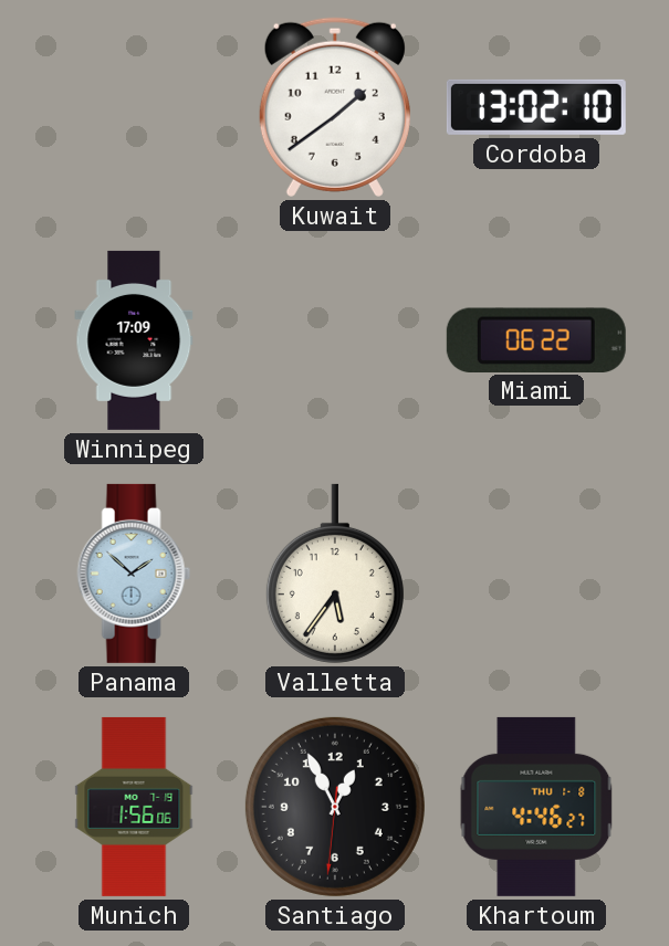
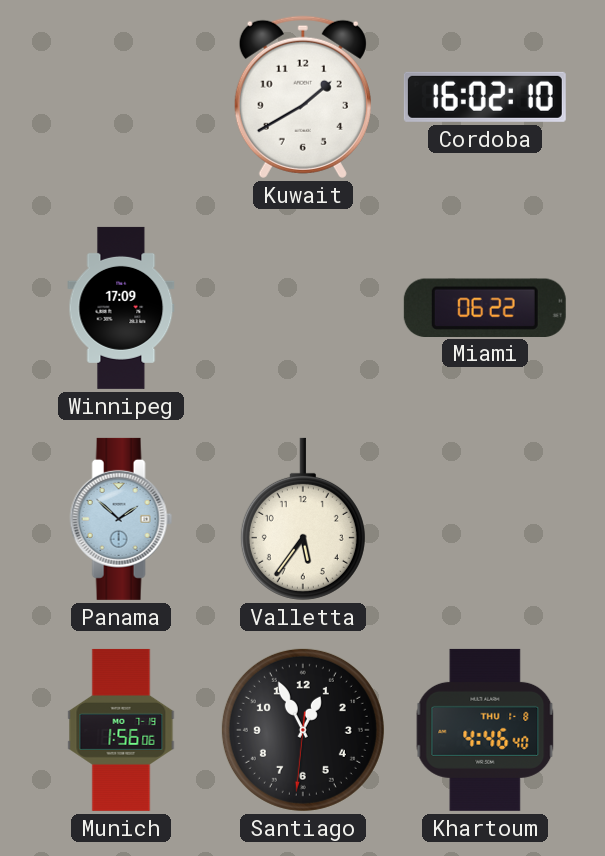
Kuwait: 1:39 -> 1:40 (303, 97)
Cordoba: 13:02 -> 16:02 (485, 97)
Khartoum: 4:46:27 -> 4:46:40 (485, 730)
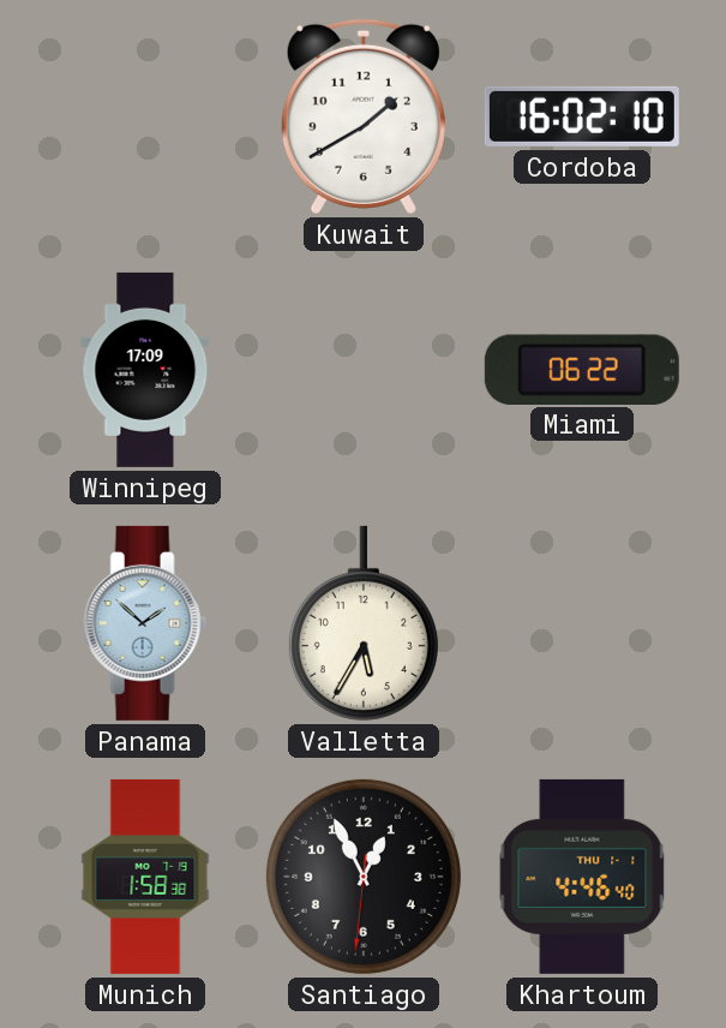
Valletta: 5:36 -> 5:35 (364, 623)
Munich: 1:56 -> 1:58 (145, 877)
Khartoum date: THU 1-8 -> THU 1-1 (582, 877)
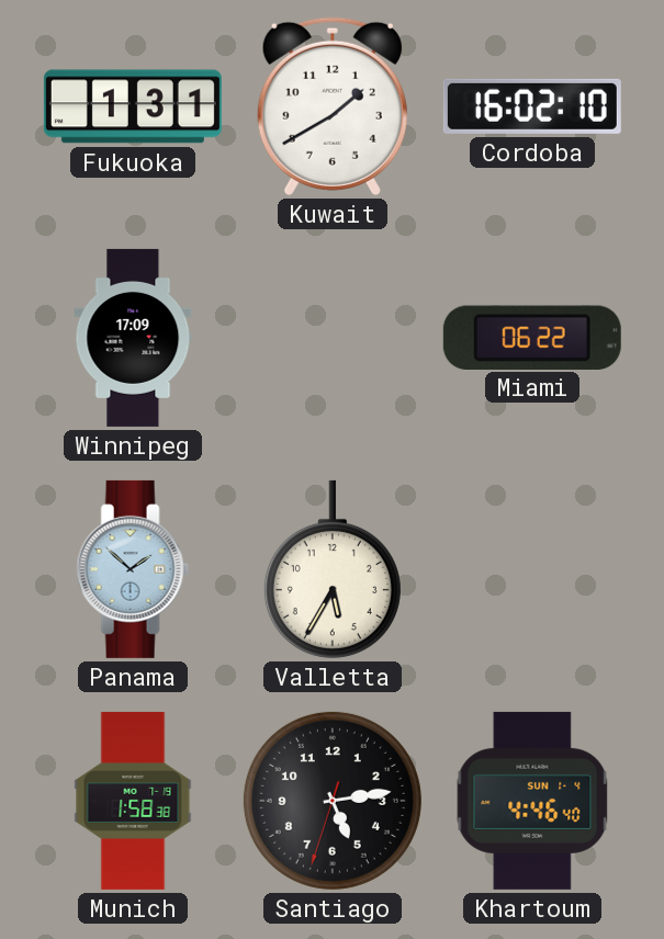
Fukuoka: none -> 1:31 (133, 106)
Santiago: 12:55 -> 5:13 (333, 801)
Khartoum date: THU 1-1 -> SUN 1-4 (532, 801)
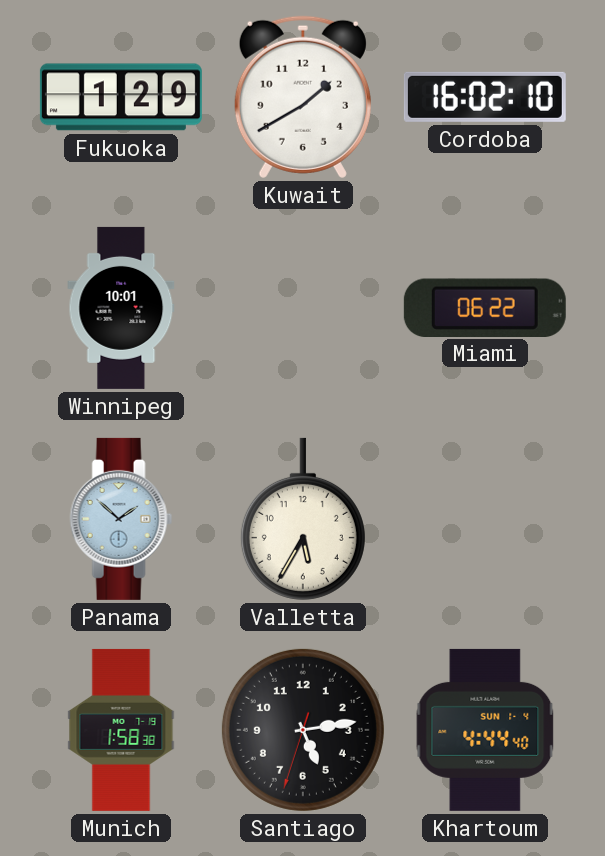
Fukuoka: 1:31 -> 1:29 (121, 97)
Winnipeg: 17:09 -> 10:01 (121, 308)
Khartoum: 4:46 -> 4:44 (485, 730)
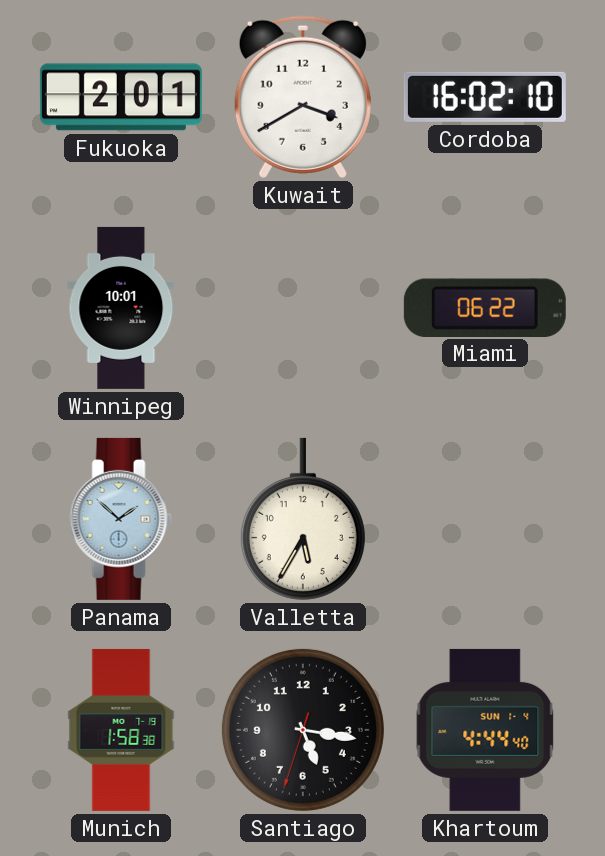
Fukuoka: 1:29 -> 2:01 (121, 97)
Kuwait: 1:40 -> 3:40 (303, 97)
Santiago: 5:13 -> 5:16 (303, 730)
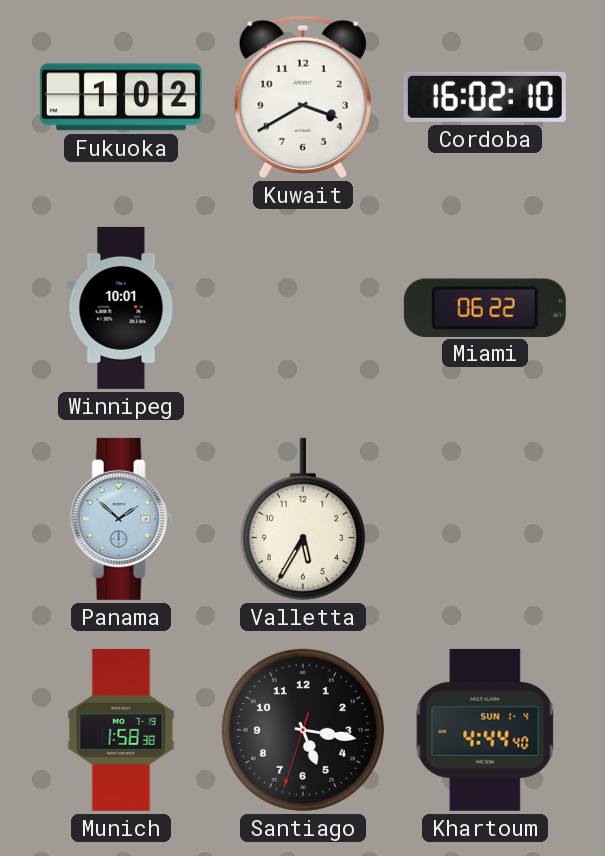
Fukuoka: 2:01 -> 1:02 (121, 97)
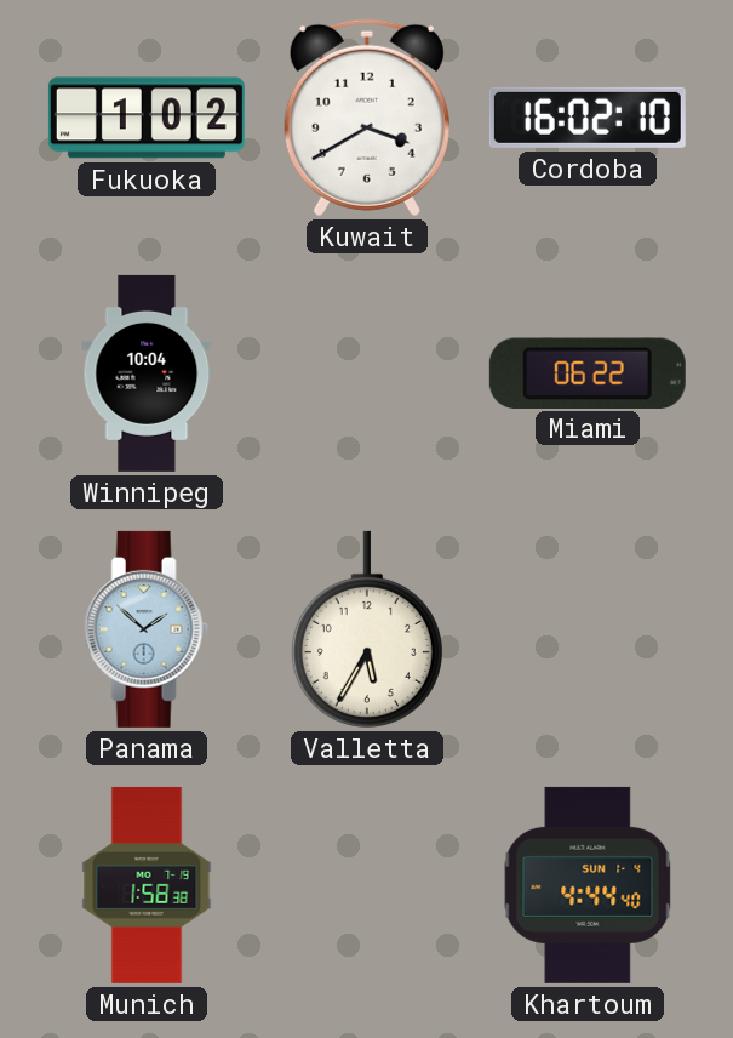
Winnipeg: 10:01 -> 10:04 (147, 373)
Santiago: 5:16 -> none (303, 730)
